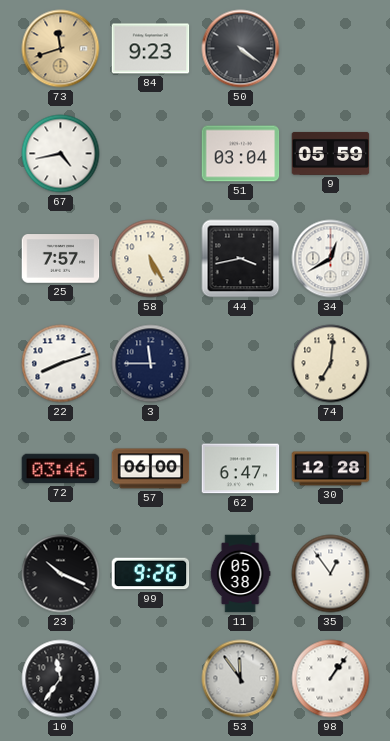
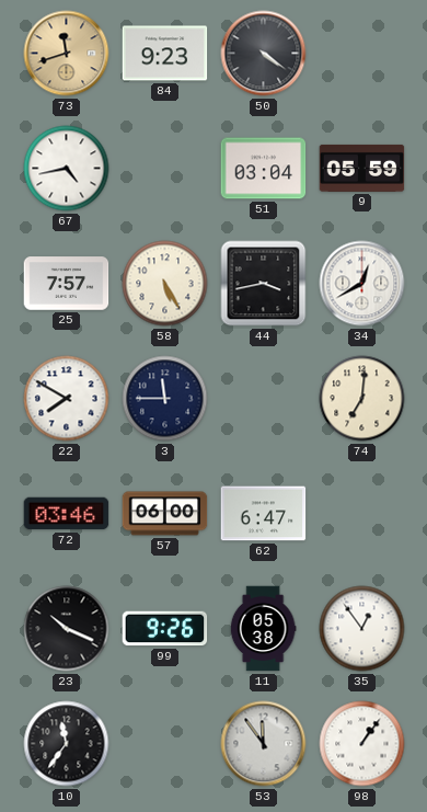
22: 8:12 -> 7:50 (67, 399)
30: 12:28 -> none (331, 469)
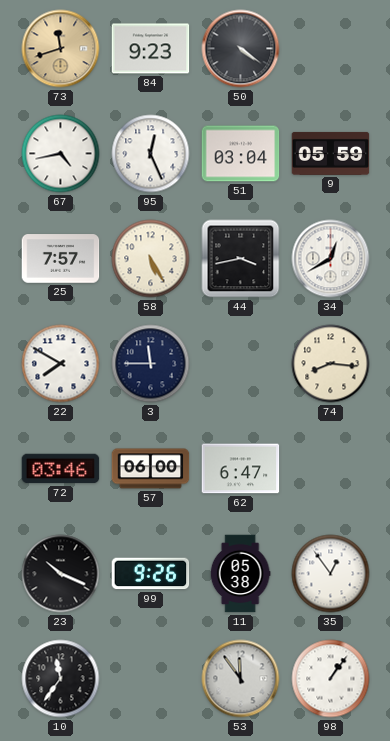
95: none -> 12:26 (151, 154)
74: 7:01 -> 8:16 (331, 364)
